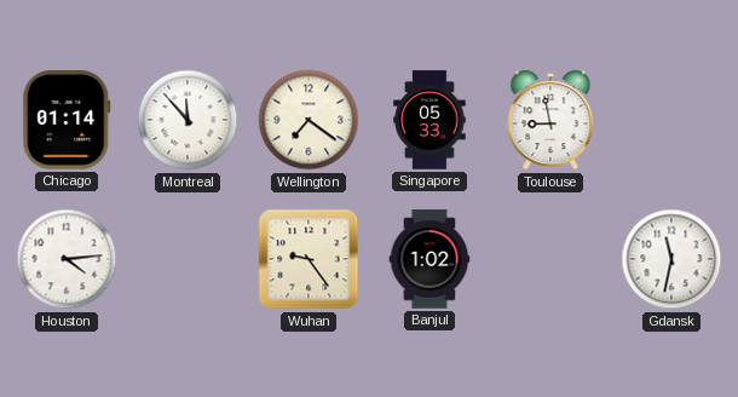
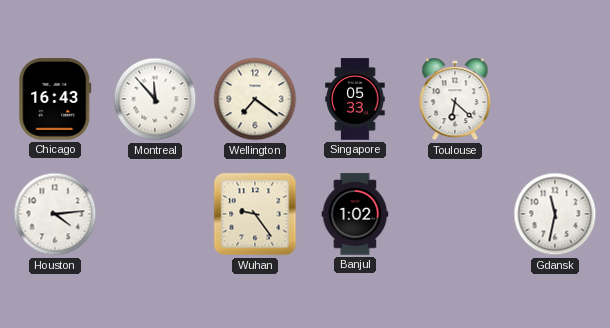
Chicago: 01:14 -> 16:43 (55, 99)
Toulouse: 8:58 -> 6:22 (455, 99)
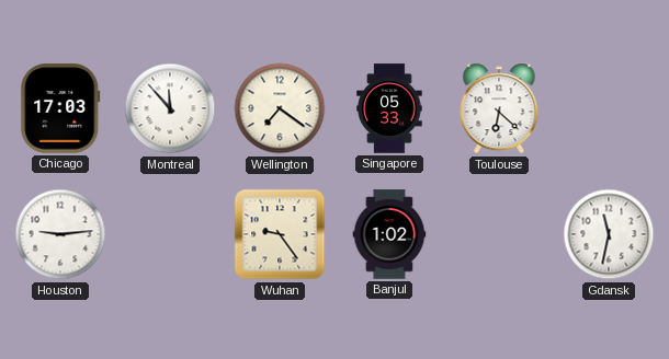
Chicago: 16:43 -> 17:03 (60, 108)
Houston: 4:14 -> 9:14 (60, 234)
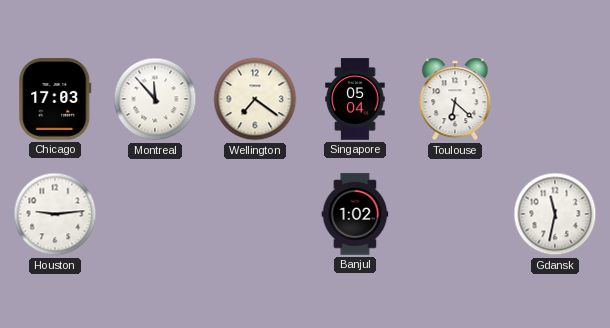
Singapore: 05:33 -> 05:04 (355, 99)
Wuhan: 9:24 -> none (280, 234)
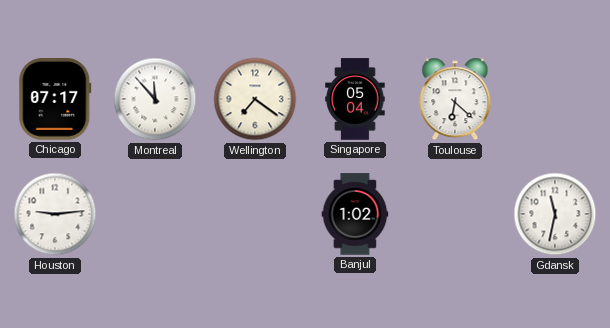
Chicago: 17:03 -> 07:17 (55, 99)
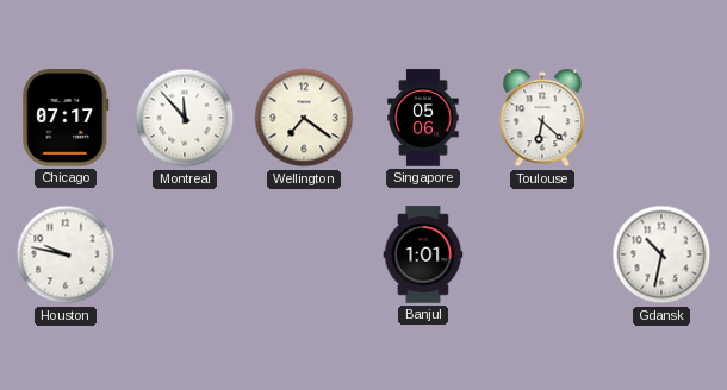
Singapore: 05:04 -> 05:06 (423, 118)
Houston: 9:14 -> 9:47 (66, 254)
Banjul: 1:02 -> 1:01 (423, 254)
Gdansk: 11:32 -> 10:32 (661, 254)
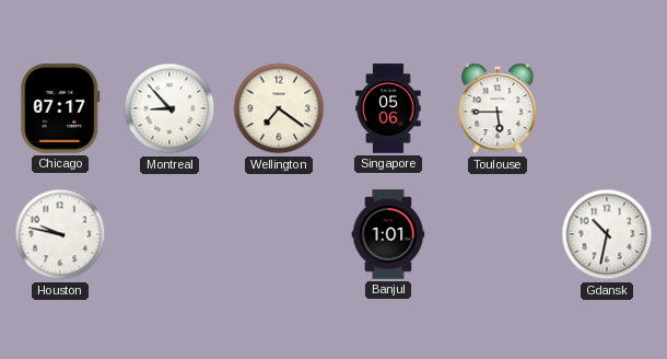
Montreal: 11:53 -> 8:53 (169, 108)
Toulouse: 6:22 -> 5:45 (498, 108)
